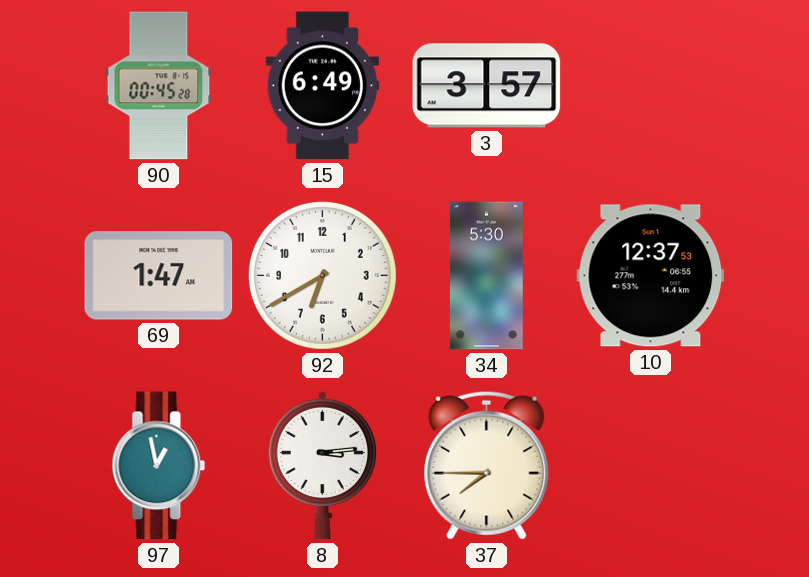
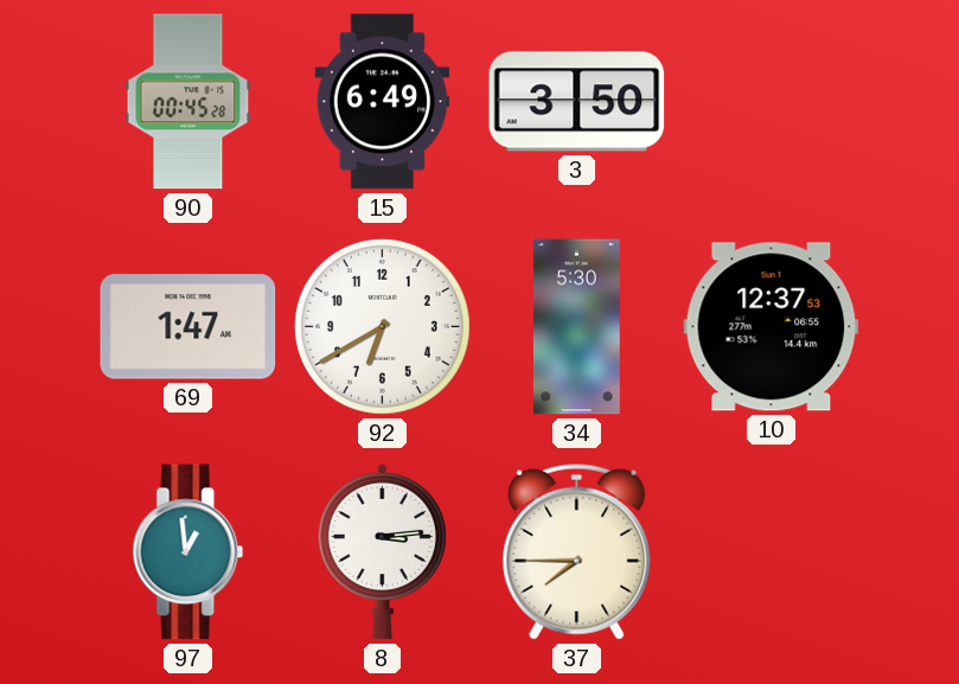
3: 3:57 -> 3:50 (577, 102)
97: 12:58 -> 12:59 (188, 552)
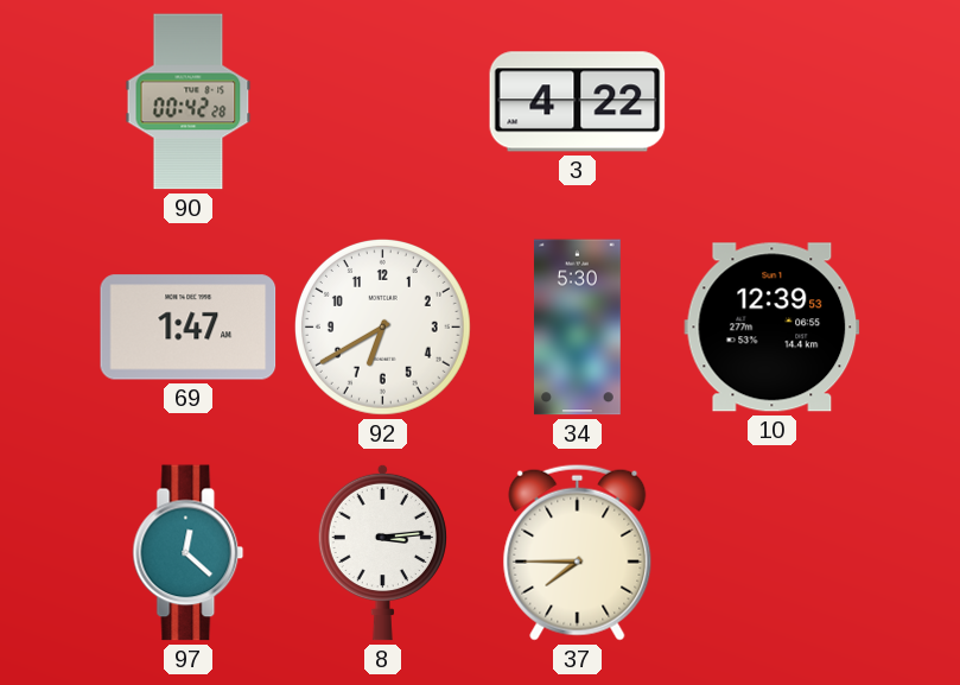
90: 00:45 -> 00:42 (189, 102)
15: 6:49 -> none (383, 102)
3: 3:50 -> 4:22 (578, 102)
10: 12:37 -> 12:39 (773, 328)
97: 12:59 -> 12:22 (189, 553)
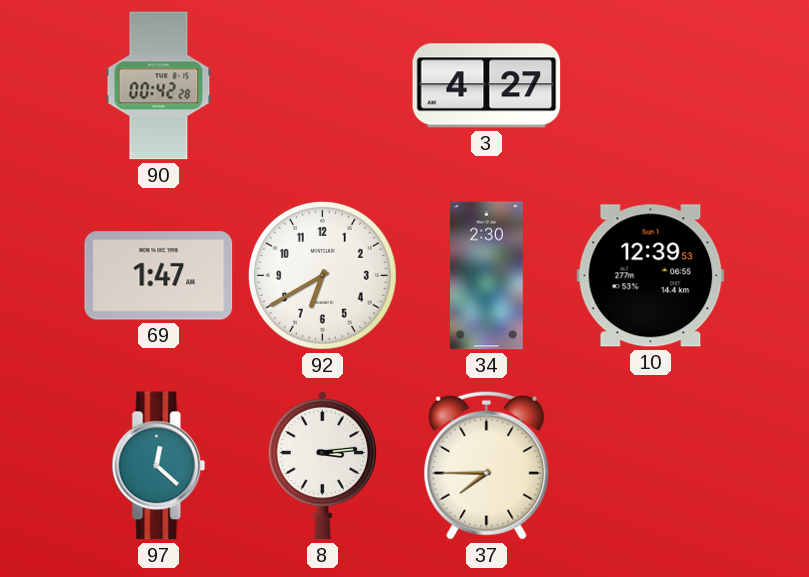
3: 4:22 -> 4:27 (487, 86)
34: 5:30 -> 2:30 (486, 276)
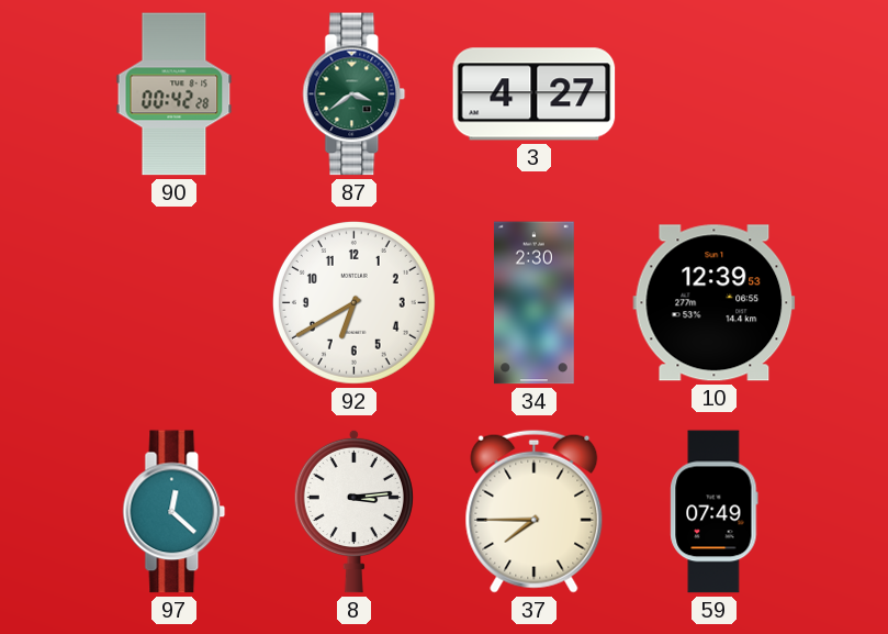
87: none -> 3:39 (355, 94)
69: 1:47 -> none (159, 276)
59: none -> 07:49 (715, 512)
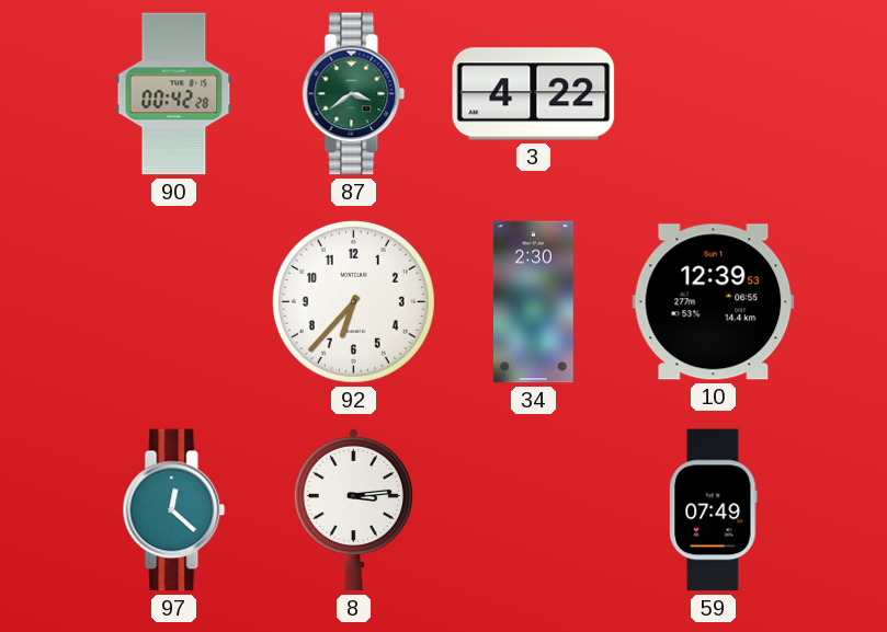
3: 4:27 -> 4:22 (534, 94)
92: 6:40 -> 6:37 (353, 301)
37: 7:45 -> none (535, 511)
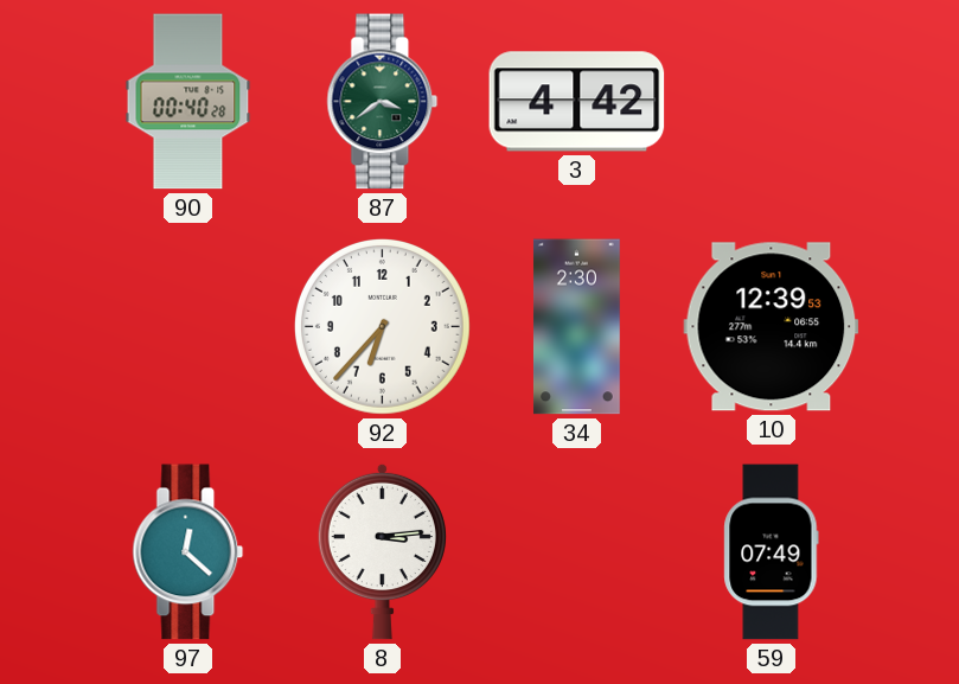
90: 00:42 -> 00:40 (188, 102)
3: 4:22 -> 4:42 (577, 102)
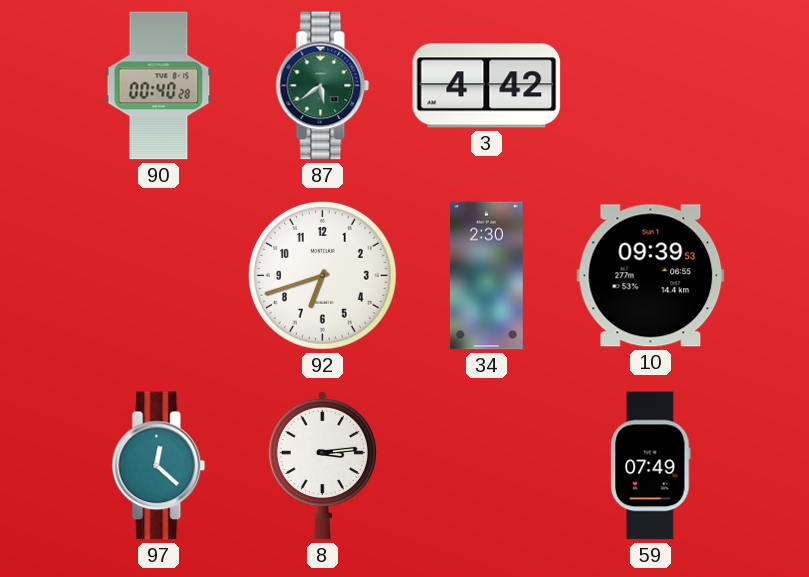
87: 3:39 -> 5:39 (323, 86)
92: 6:37 -> 6:42 (322, 275)
10: 12:39 -> 09:39 (651, 276)
